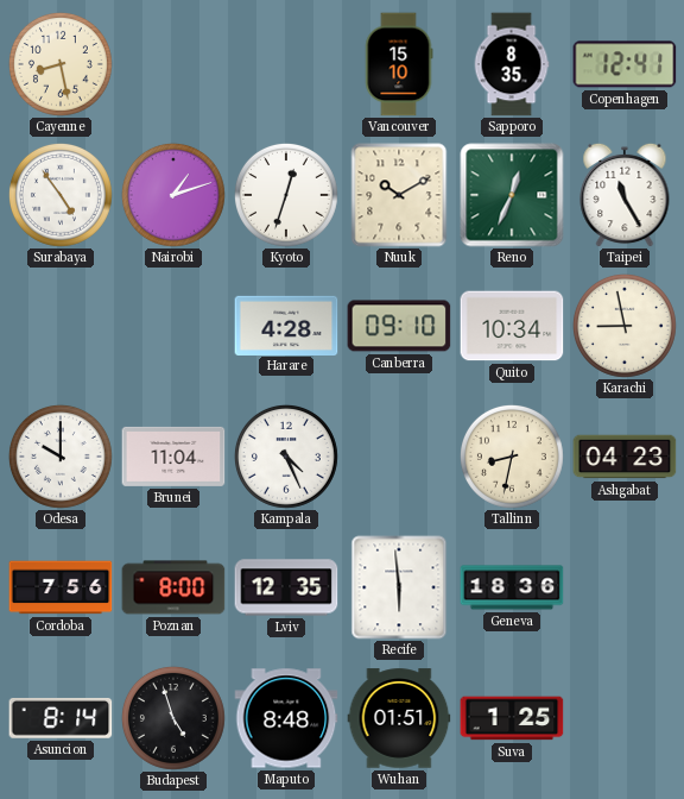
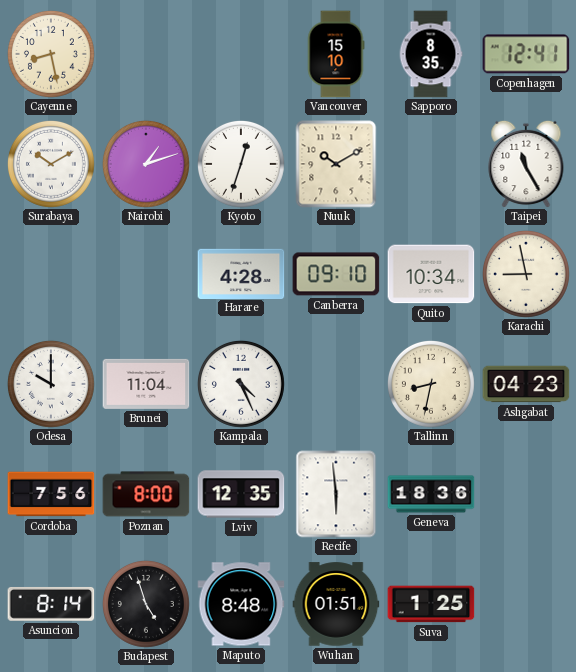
Surabaya: 4:54 -> 10:10 (51, 164)
Reno: 12:34 -> none (512, 195)
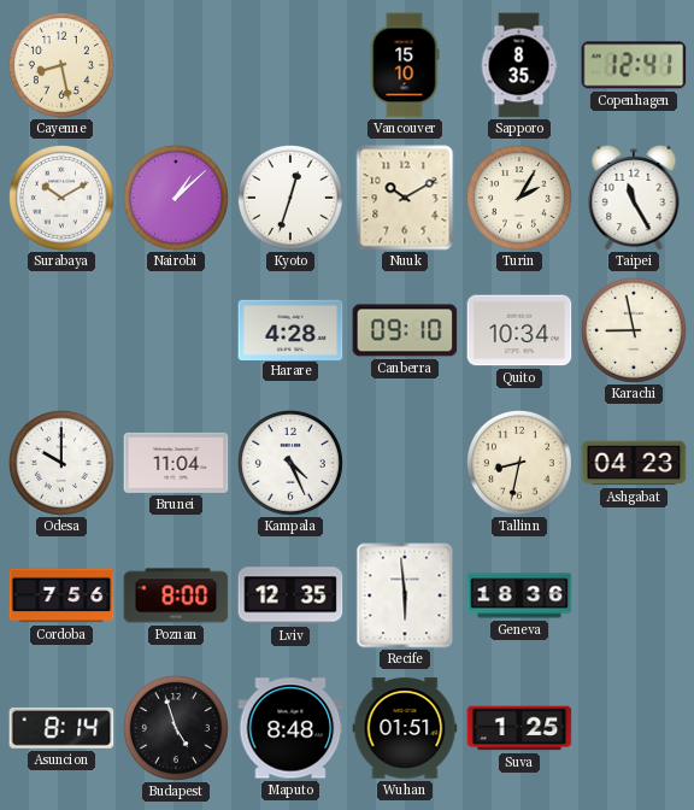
Nairobi: 1:12 -> 1:08 (176, 198)
Turin: none -> 2:05 (519, 198)
